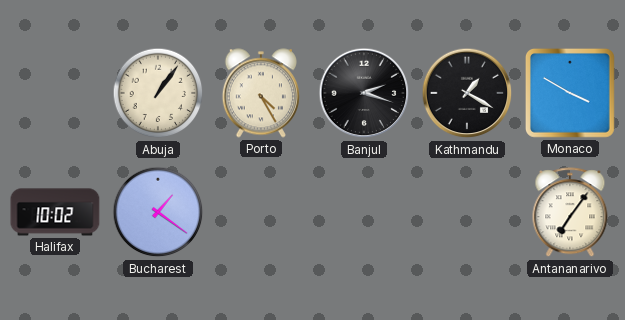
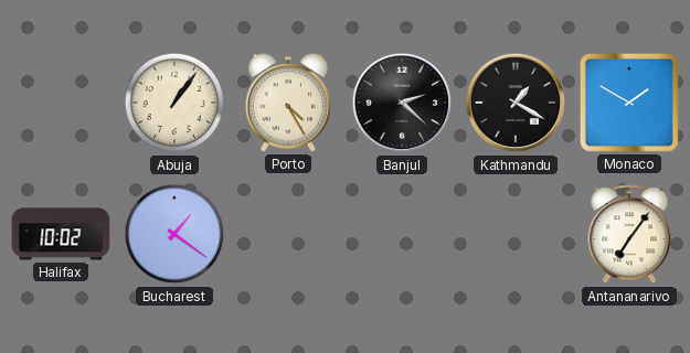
Banjul: 2:18 -> 2:22 (402, 103)
Monaco: 3:50 -> 1:50 (629, 103)
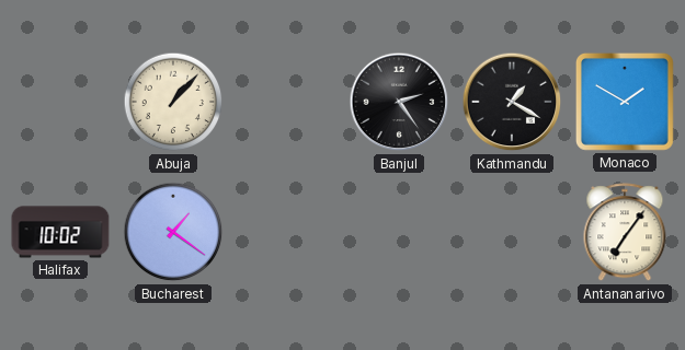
Abuja: 1:06 -> 1:07 (173, 102)
Porto: 4:25 -> none (288, 103)
Banjul: 2:22 -> 2:24 (399, 102)
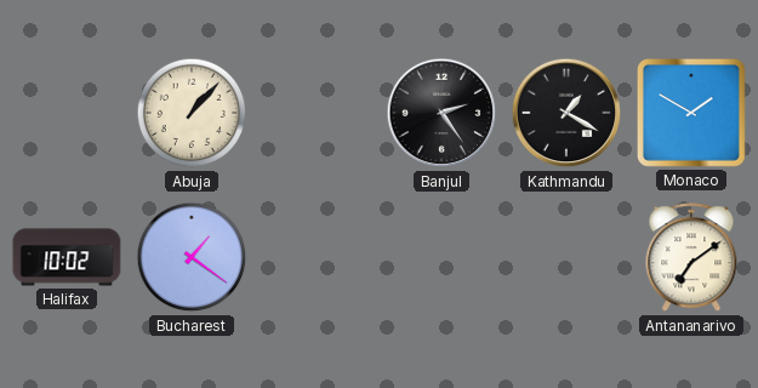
Antananarivo: 7:06 -> 7:09 (691, 258)
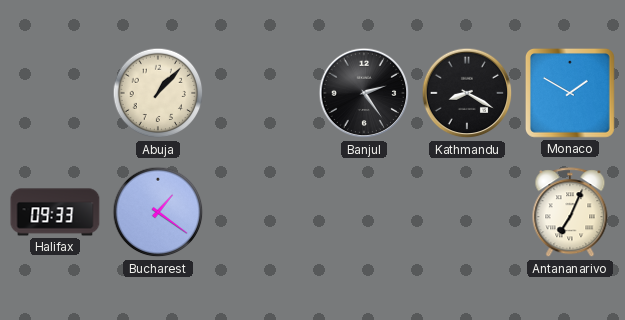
Kathmandu: 1:20 -> 8:20 (467, 93)
Halifax: 10:02 -> 09:33 (55, 212)
Antananarivo: 7:09 -> 7:04 (570, 213)
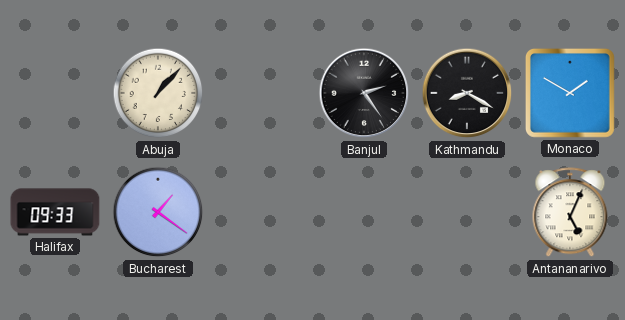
Antananarivo: 7:04 -> 5:04 (570, 213)
